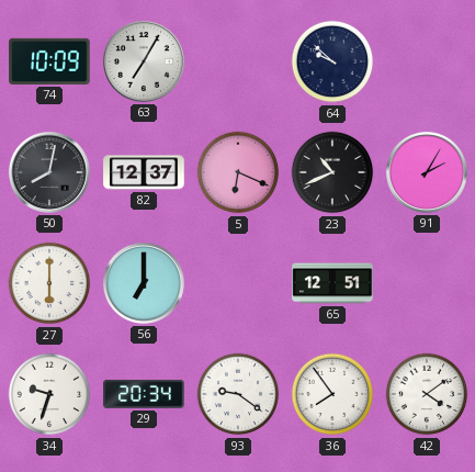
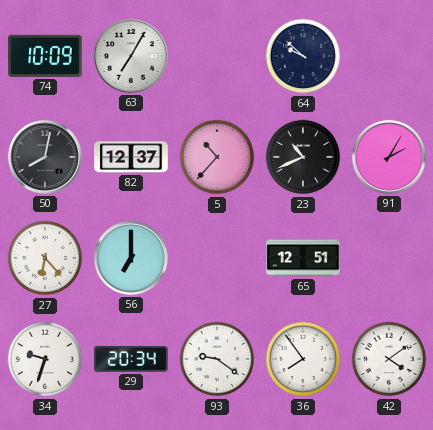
5: 6:19 -> 10:37 (217, 157)
27: 6:00 -> 6:23 (45, 258)
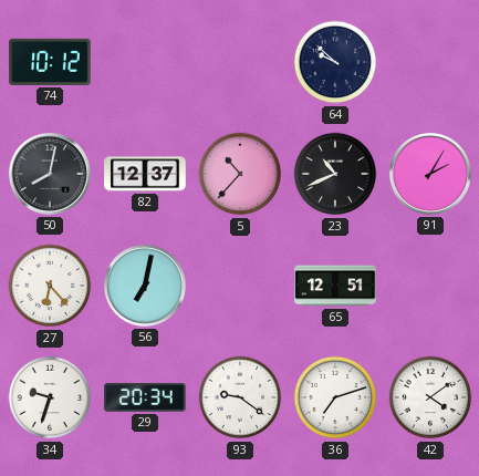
74: 10:09 -> 10:12 (50, 62)
63: 7:05 -> none (131, 56)
56: 7:00 -> 7:02 (145, 286)
36: 7:54 -> 7:12 (335, 397)
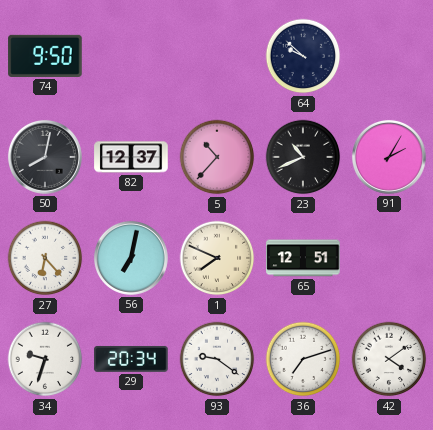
74: 10:12 -> 9:50 (45, 56)
1: none -> 7:49 (217, 258)
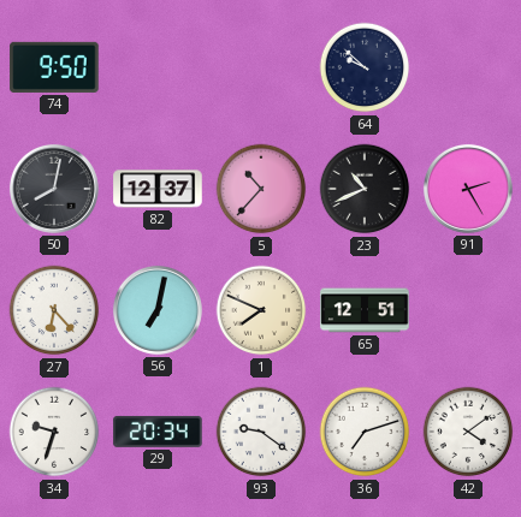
91: 2:05 -> 2:25 (468, 189)
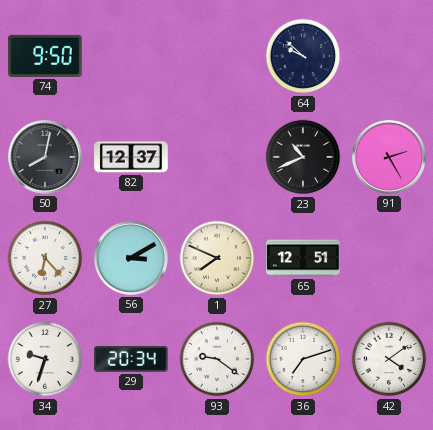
5: 10:37 -> none (261, 189)
56: 7:02 -> 3:10 (131, 258)
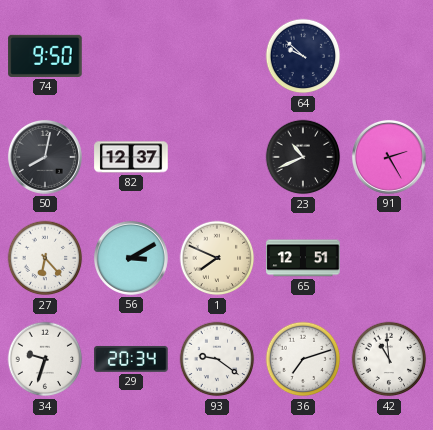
42: 4:09 -> 10:59 (389, 359)
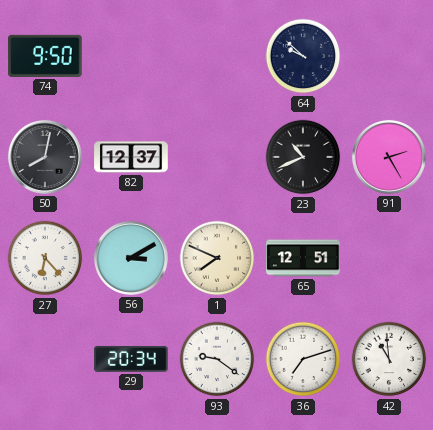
34: 9:33 -> none (45, 359)
